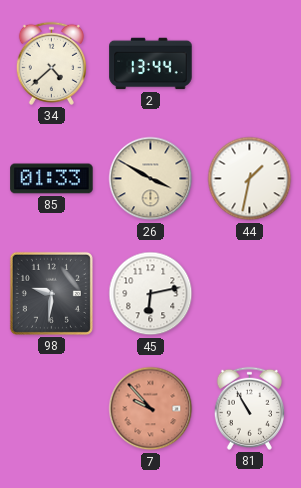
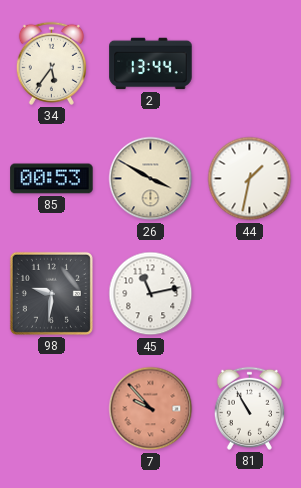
34: 4:38 -> 5:36 (51, 63)
85: 01:33 -> 00:53 (52, 179)
45: 6:13 -> 11:13 (151, 294)
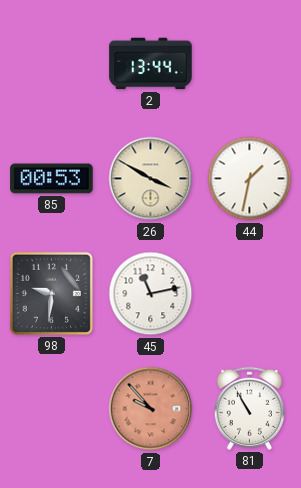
34: 5:36 -> none (51, 63)
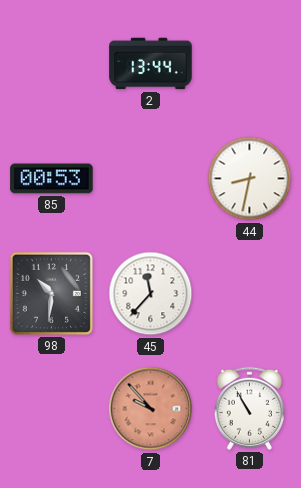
26: 3:50 -> none (151, 179)
44: 1:32 -> 8:32 (250, 179)
98: 9:31 -> 10:31 (51, 293)
45: 11:13 -> 11:37 (151, 294)
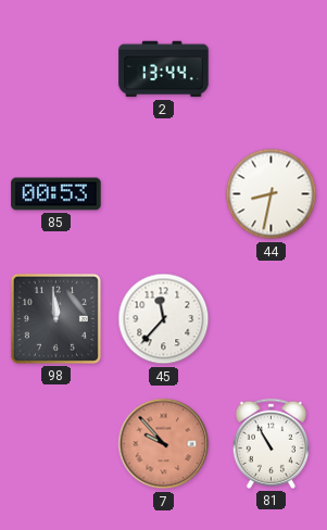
98: 10:31 -> 11:59 (55, 318)
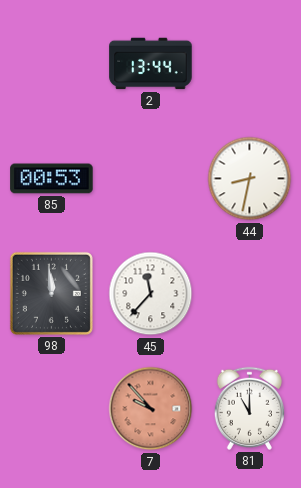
81: 10:55 -> 11:00 (249, 408)
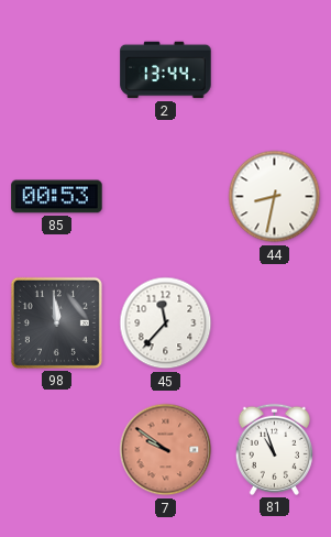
7: 9:53 -> 9:51 (166, 450)
81: 11:00 -> 10:57 (274, 449)
